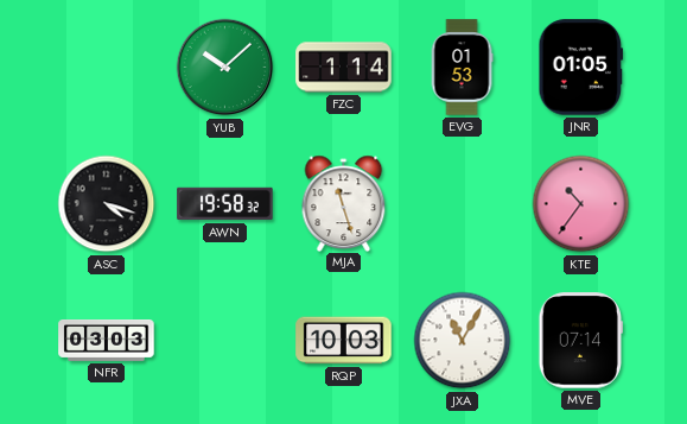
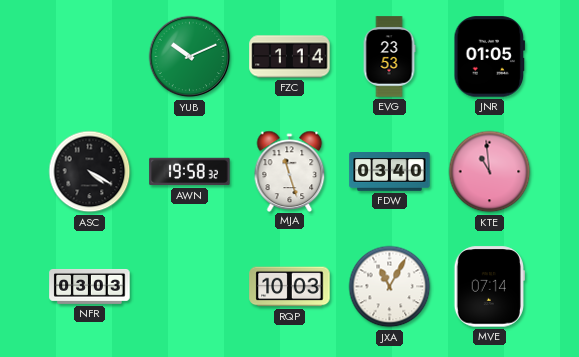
YUB: 10:08 -> 10:11 (190, 57)
EVG: 01:53 -> 23:53 (389, 57)
ASC: 4:18 -> 4:20 (90, 172)
FDW: none -> 03:40 (390, 172)
KTE: 10:36 -> 10:59 (490, 172)
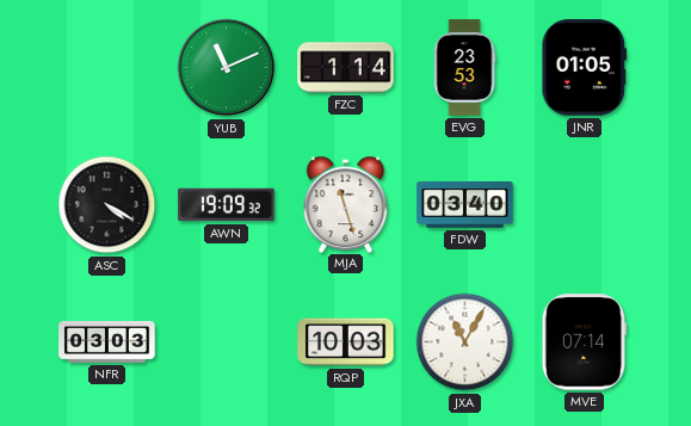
YUB: 10:11 -> 11:11 (227, 68)
AWN: 19:58 -> 19:09 (227, 205)
KTE: 10:59 -> none (490, 172)
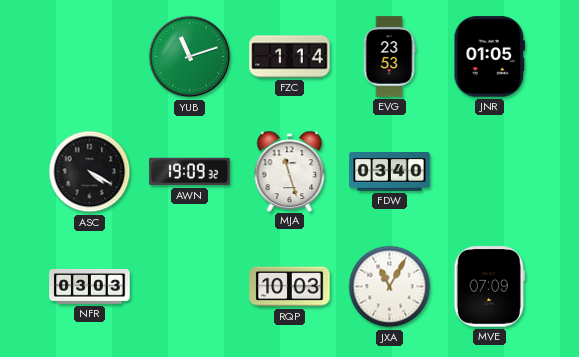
YUB: 11:11 -> 11:12 (190, 57)
MVE: 07:14 -> 07:09 (489, 287)
